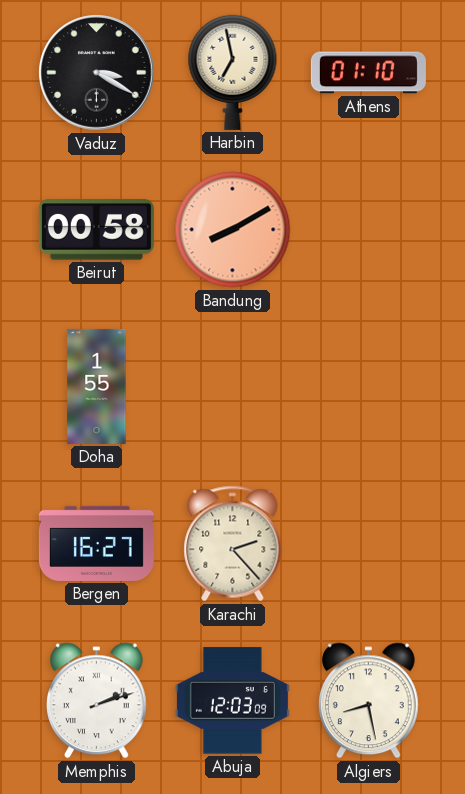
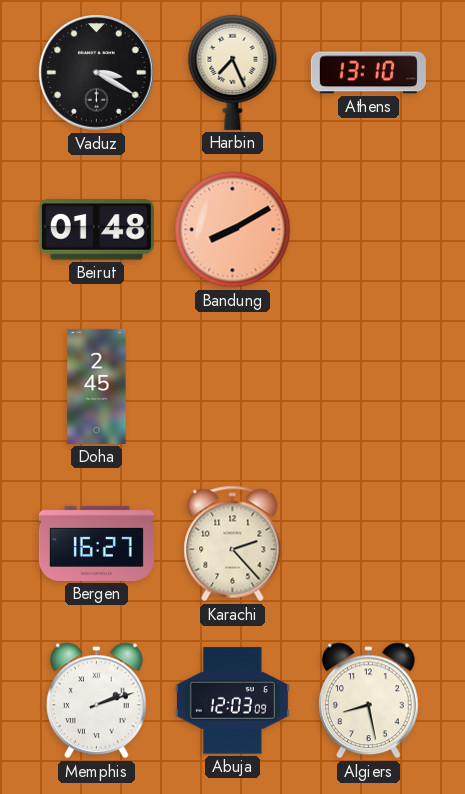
Harbin: 6:58 -> 7:26 (233, 72)
Athens: 01:10 -> 13:10 (368, 73)
Beirut: 00:58 -> 01:48 (96, 230)
Doha: 1:55 -> 2:45 (97, 386)
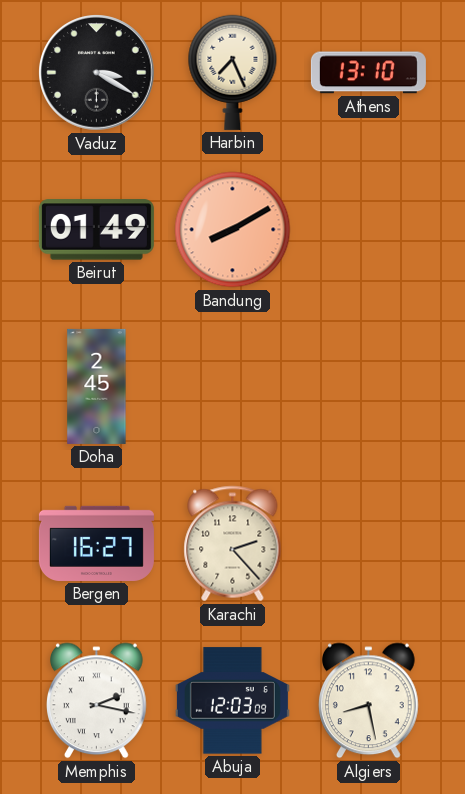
Beirut: 01:48 -> 01:49 (96, 230)
Memphis: 2:12 -> 2:17 (97, 701)
